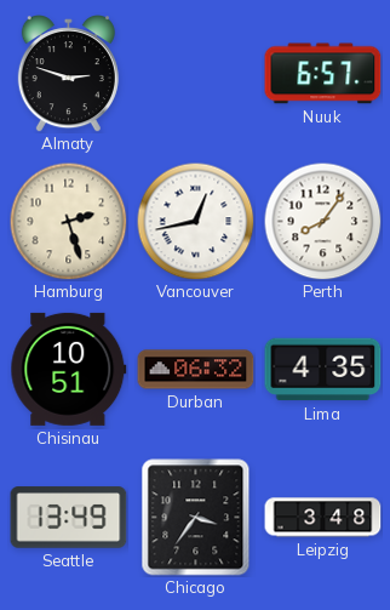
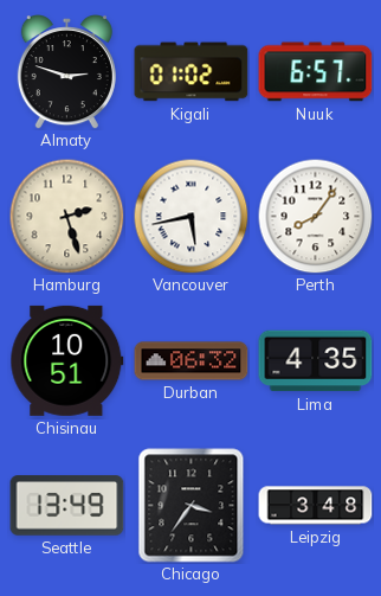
Kigali: none -> 01:02 (192, 72)
Vancouver: 12:43 -> 5:43 (190, 216)
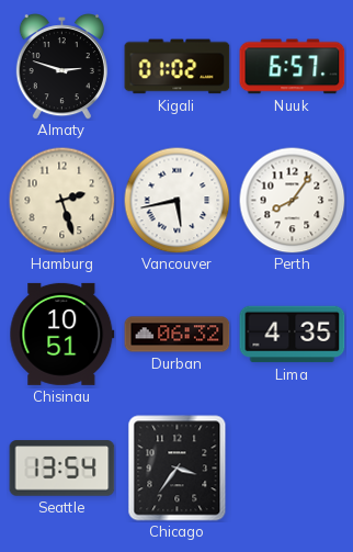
Seattle: 13:49 -> 13:54 (62, 469)
Leipzig: 3:48 -> none (316, 506)
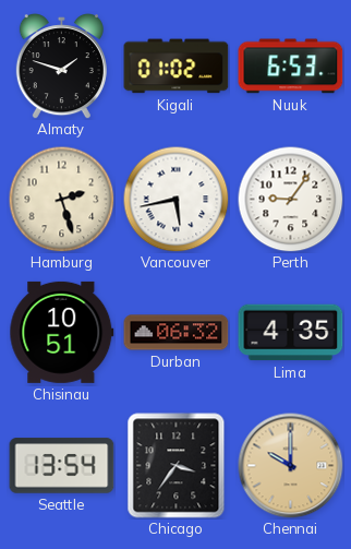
Almaty: 2:48 -> 1:48 (61, 67)
Nuuk: 6:57 -> 6:53 (291, 67)
Perth: 8:06 -> 9:06 (290, 199)
Chennai: none -> 10:00 (291, 466)
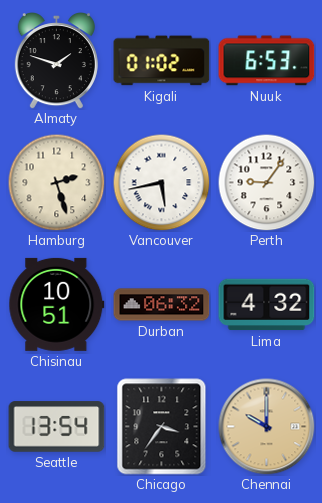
Lima: 4:35 -> 4:32 (267, 305)
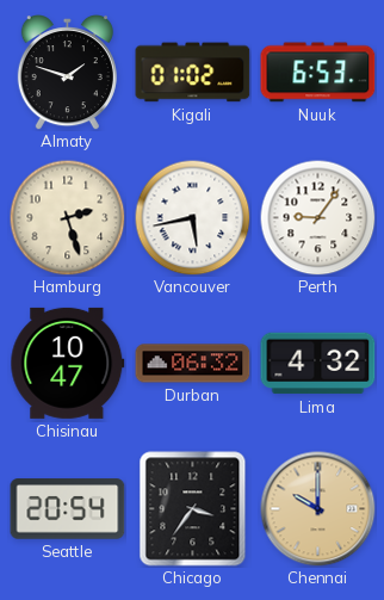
Chisinau: 10:51 -> 10:47 (68, 363)
Seattle: 13:54 -> 20:54 (68, 509)
